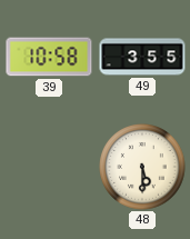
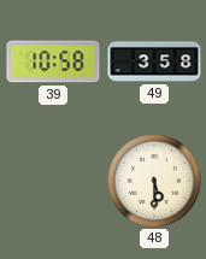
49: 3:55 -> 3:58 (154, 61)
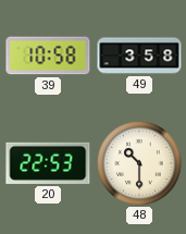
20: none -> 22:53 (48, 163)
48: 5:30 -> 10:30 (139, 163)
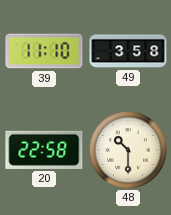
39: 10:58 -> 11:10 (44, 51)
20: 22:53 -> 22:58 (44, 150)
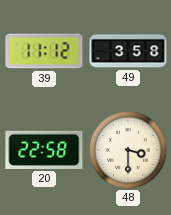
39: 11:10 -> 11:12 (44, 51)
48: 10:30 -> 3:30 (128, 150)
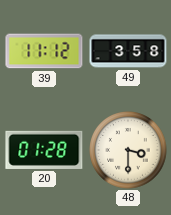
20: 22:58 -> 01:28 (44, 150)
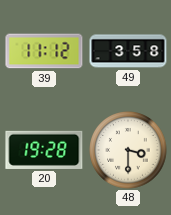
20: 01:28 -> 19:28 (44, 150)
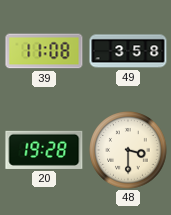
39: 11:12 -> 11:08 (44, 51)
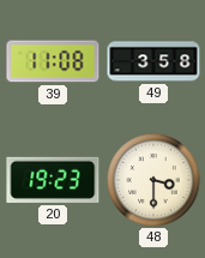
20: 19:28 -> 19:23 (53, 180)
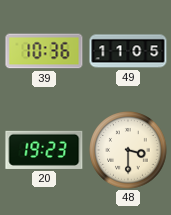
39: 11:08 -> 10:36 (44, 51)
49: 3:58 -> 11:05 (128, 51)
